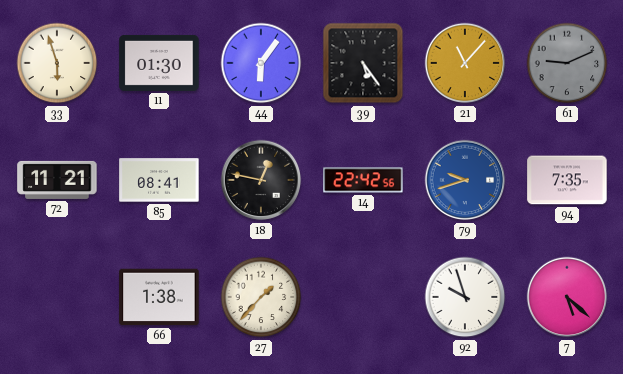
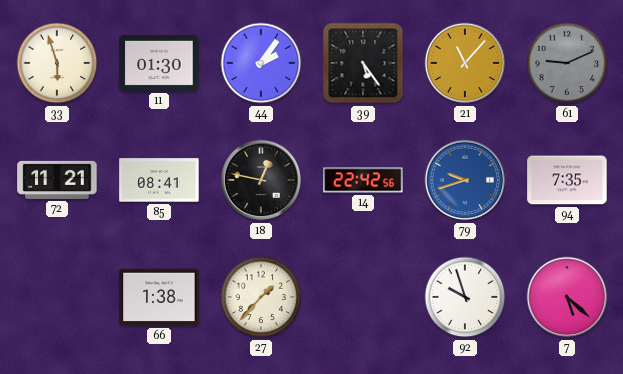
44: 6:06 -> 2:06 (261, 63)
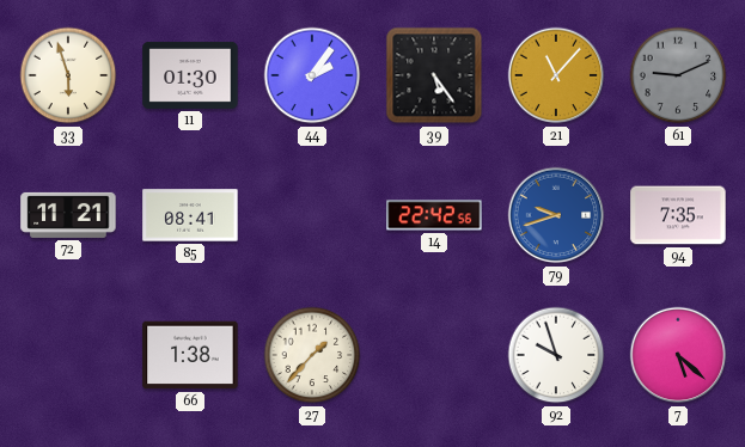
18: 12:47 -> none (261, 180)
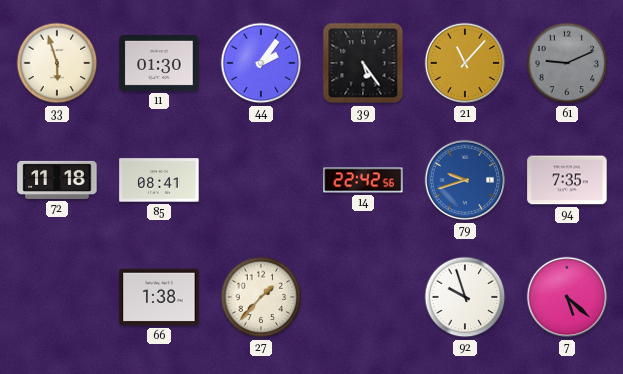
72: 11:21 -> 11:18 (57, 180)
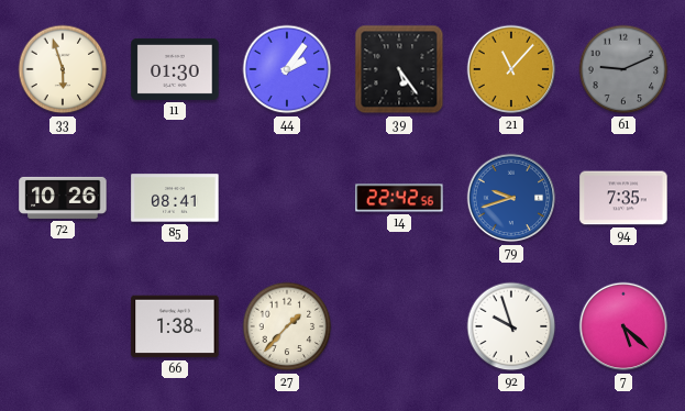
72: 11:18 -> 10:26 (63, 198)
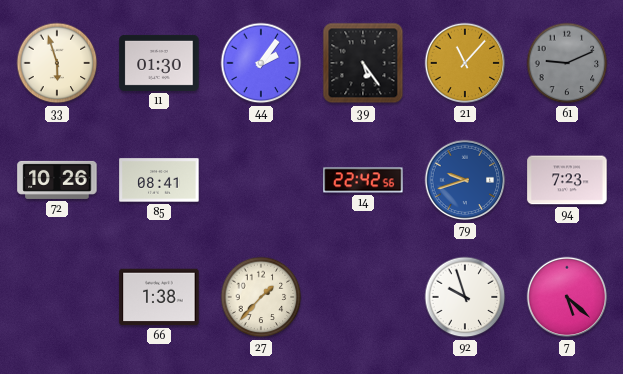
94: 7:35 -> 7:23 (567, 180)
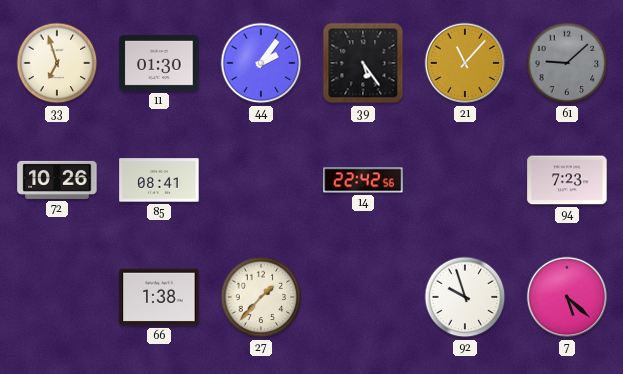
33: 5:57 -> 6:57 (57, 63)
61: 9:11 -> 9:08 (567, 63)
79: 9:42 -> none (465, 180)
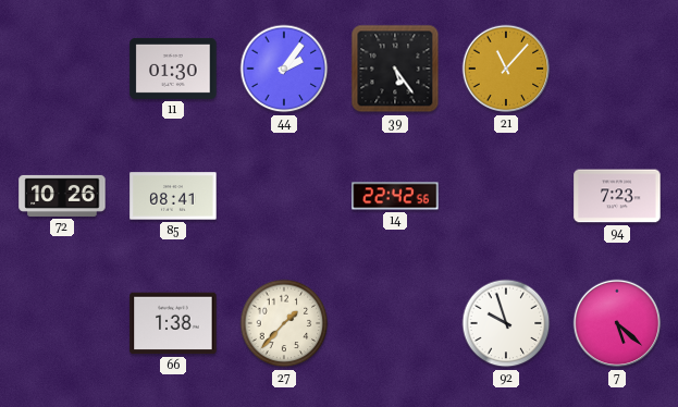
33: 6:57 -> none (57, 63)
61: 9:08 -> none (567, 63)
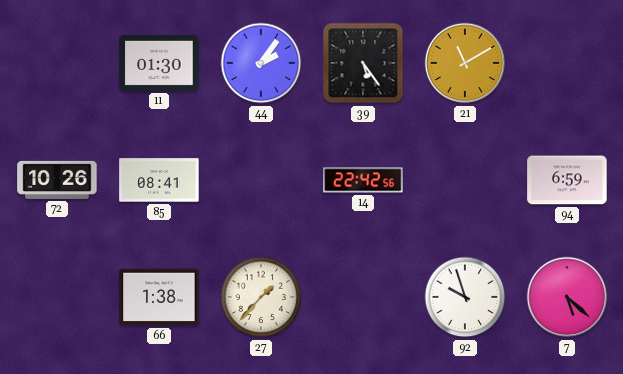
21: 11:07 -> 11:10 (465, 63)
94: 7:23 -> 6:59 (567, 180)
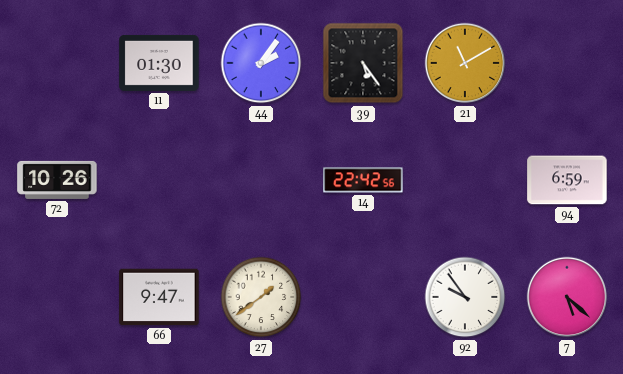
85: 08:41 -> none (159, 180)
66: 1:38 -> 9:47 (159, 297)
27: 1:37 -> 1:39 (261, 297)
92: 9:57 -> 9:54 (465, 297)
